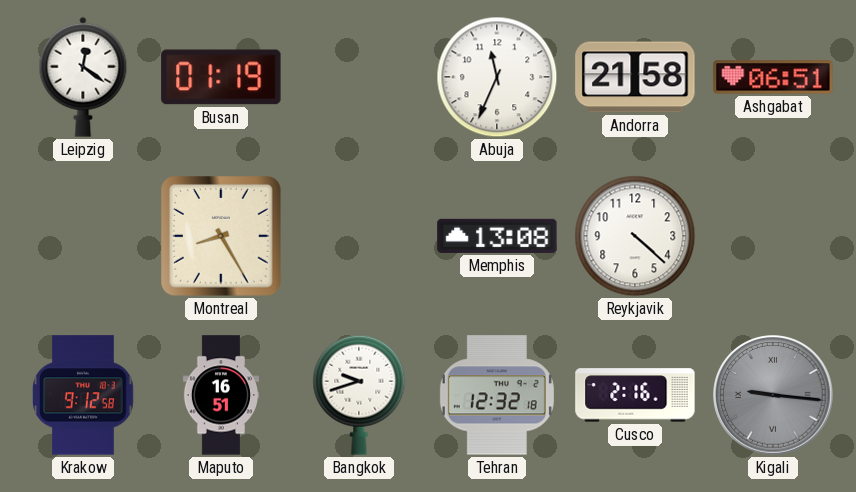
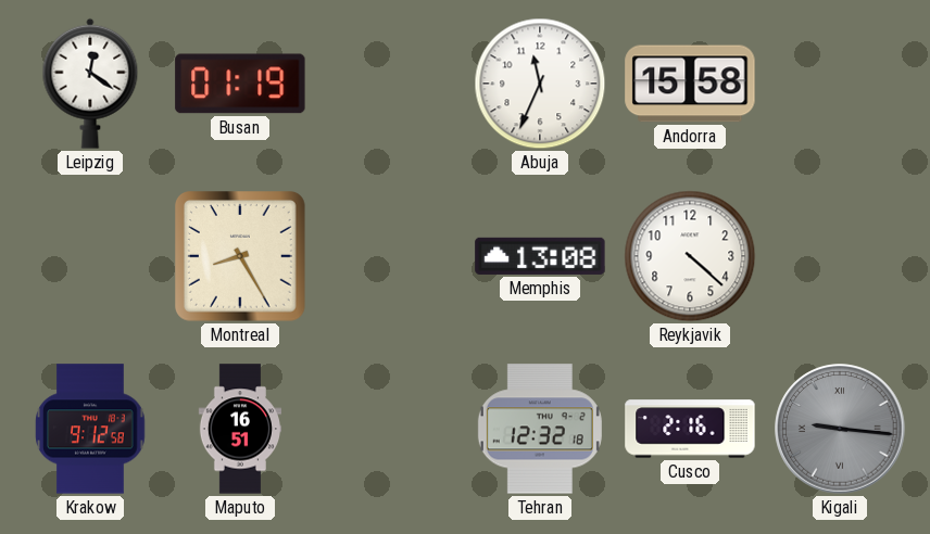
Andorra: 21:58 -> 15:58 (690, 84)
Ashgabat: 06:51 -> none (773, 77)
Bangkok: 9:42 -> none (359, 395)
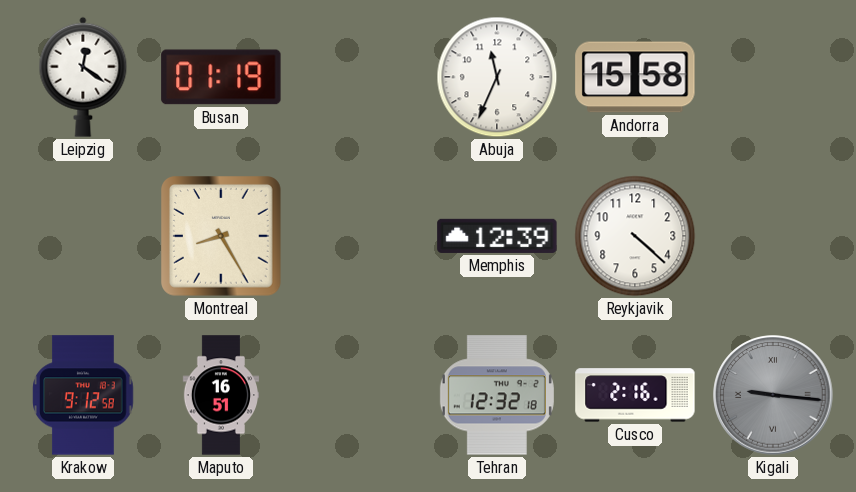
Memphis: 13:08 -> 12:39 (497, 236)
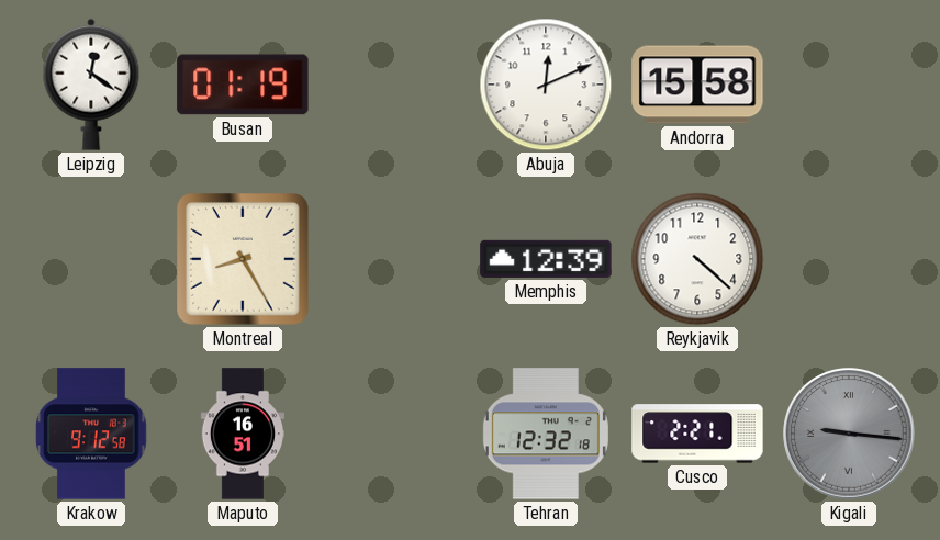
Abuja: 11:34 -> 12:11 (546, 85)
Cusco: 2:16 -> 2:21 (697, 434)
